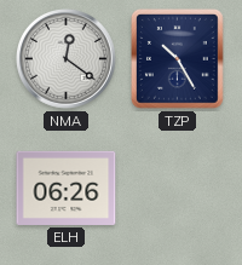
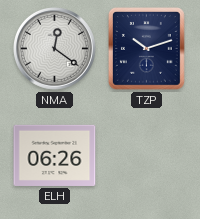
TZP: 10:25 -> 10:12 (147, 49)
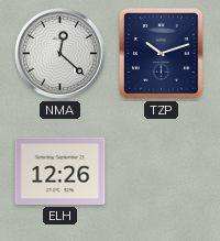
NMA: 12:21 -> 12:22 (61, 54)
ELH: 06:26 -> 12:26 (61, 171)
